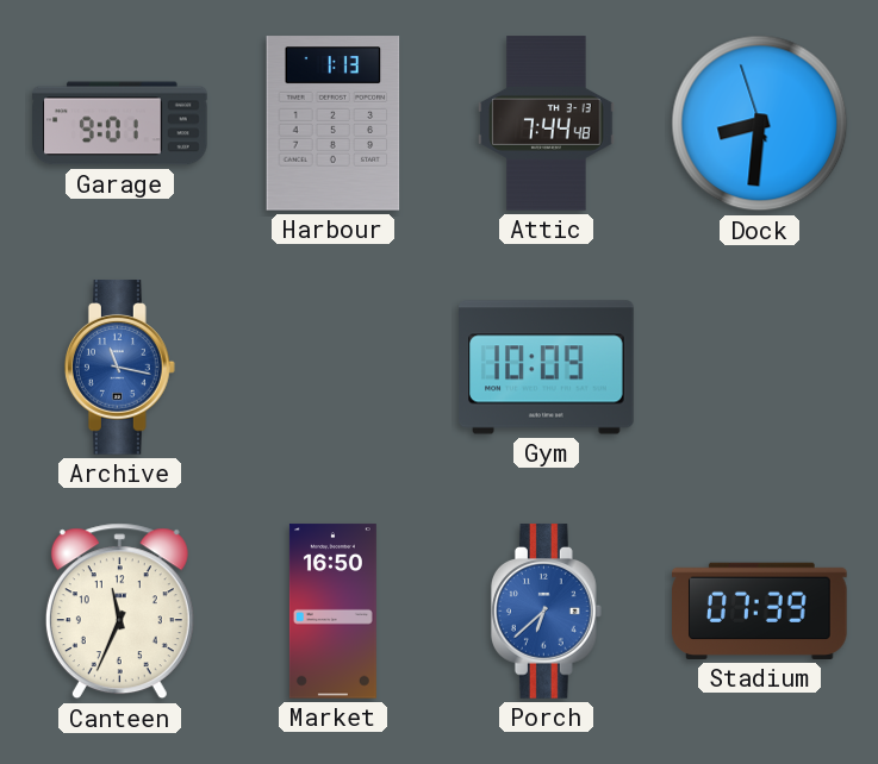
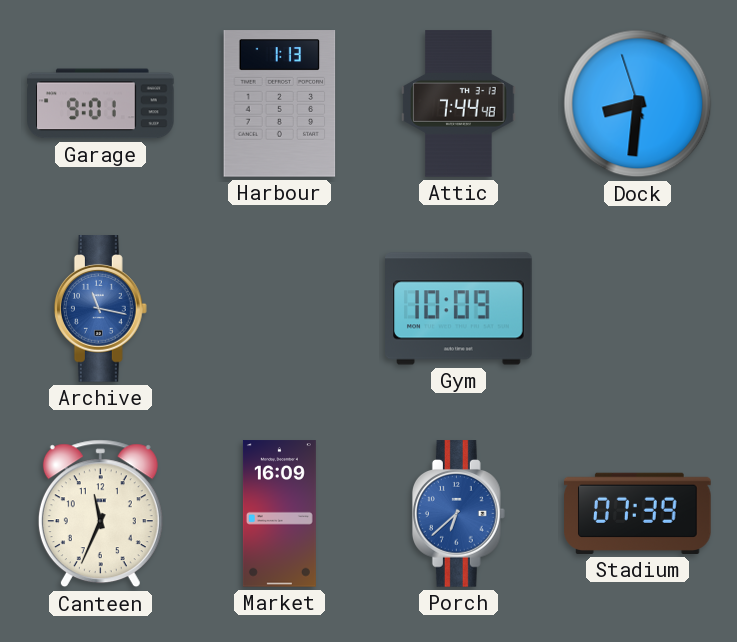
Market: 16:50 -> 16:09 (279, 514)
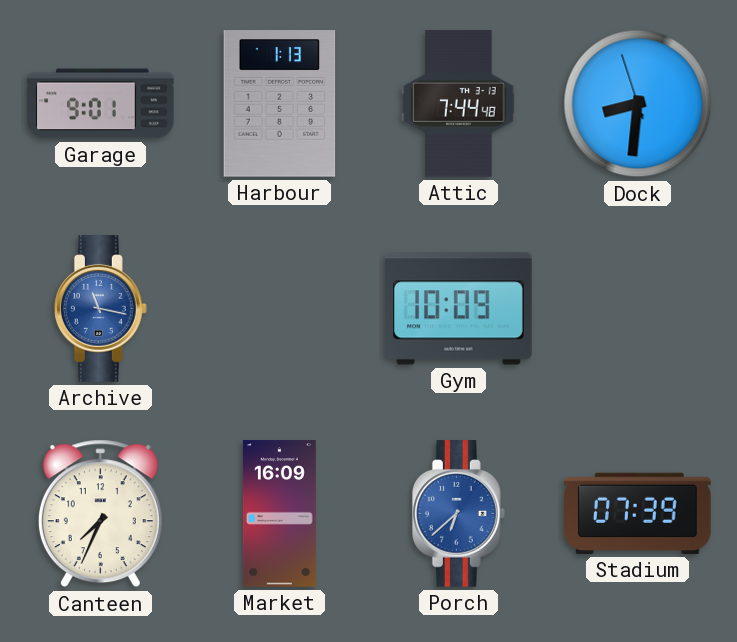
Canteen: 11:34 -> 7:34 (100, 514)
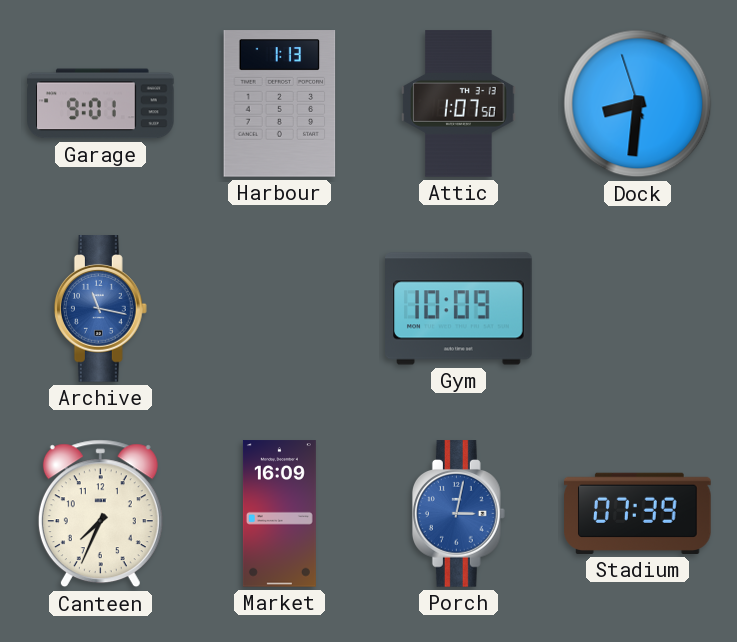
Attic: 7:44 -> 1:07 (459, 104)
Porch: 6:38 -> 3:02 (458, 514)
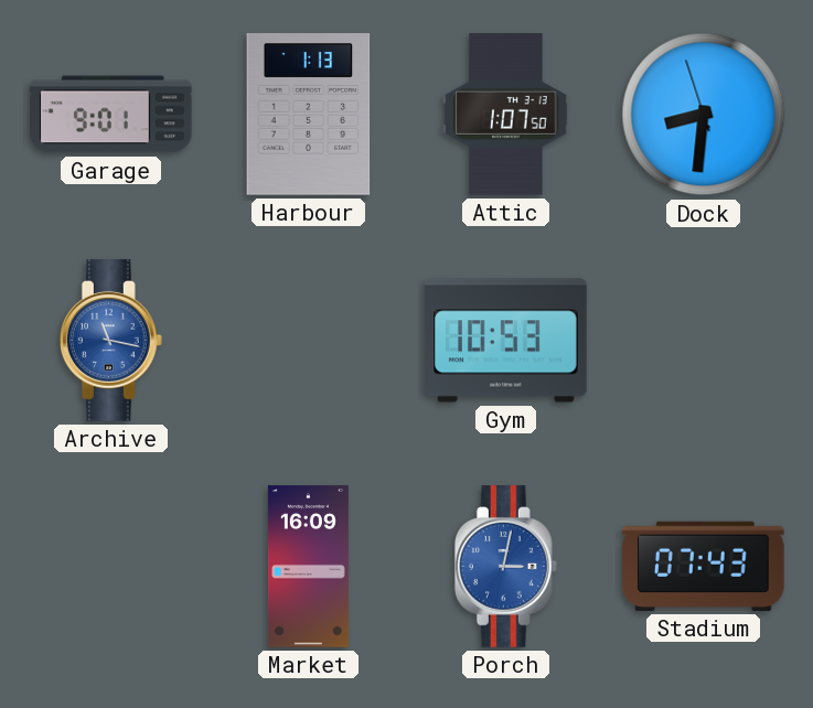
Gym: 10:09 -> 10:53 (506, 341)
Canteen: 7:34 -> none (100, 514)
Stadium: 07:39 -> 07:43 (704, 566)
